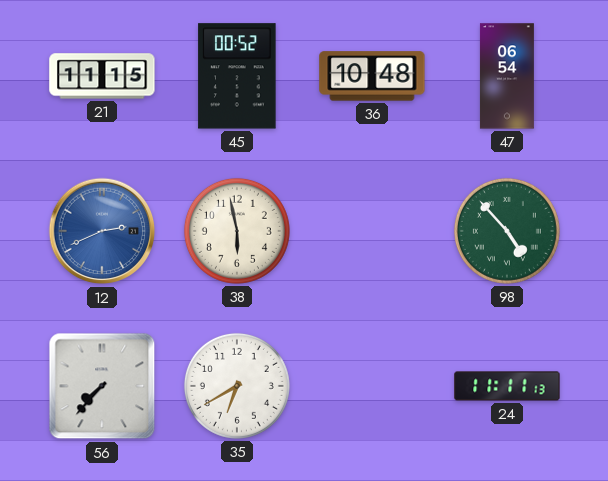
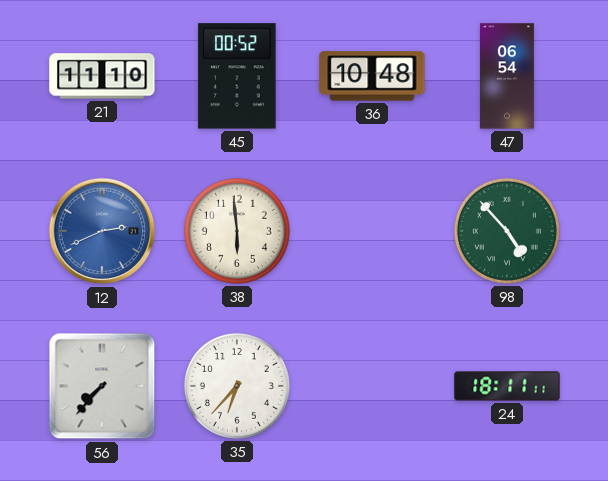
21: 11:15 -> 11:10 (102, 76)
38: 5:58 -> 5:59 (237, 231)
35: 6:40 -> 6:37 (237, 386)
24: 11:11 -> 18:11 (507, 386)
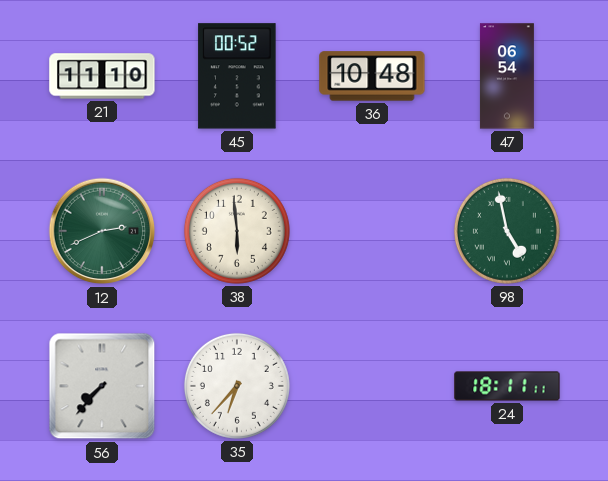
12 dial: blue -> green (102, 231)
98: 4:53 -> 4:58 (507, 231)
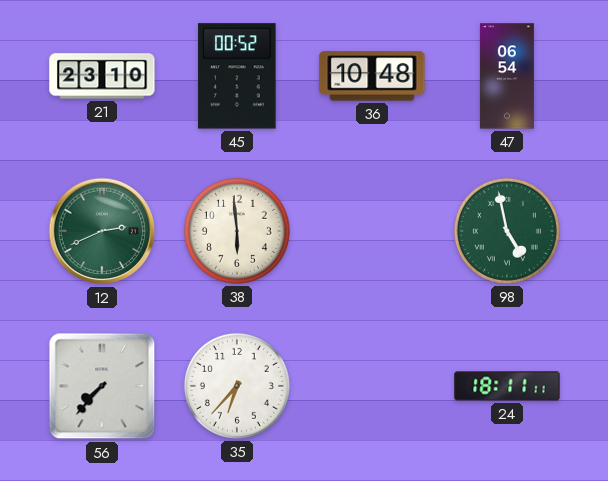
21: 11:10 -> 23:10 (102, 76)
